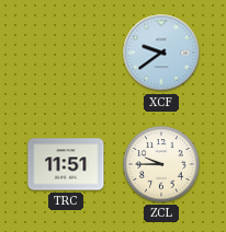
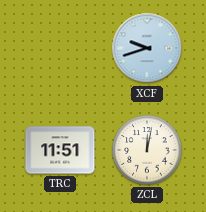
XCF: 9:39 -> 9:42 (147, 48)
ZCL: 9:45 -> 12:02 (147, 150)
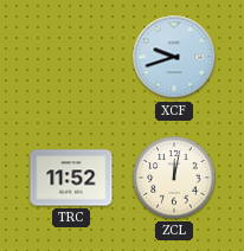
TRC: 11:51 -> 11:52 (71, 178)
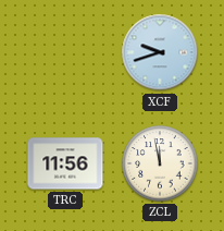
TRC: 11:52 -> 11:56 (65, 163)
ZCL: 12:02 -> 11:58 (160, 163)
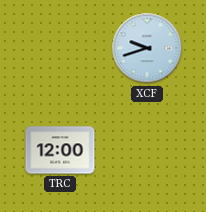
TRC: 11:56 -> 12:00 (60, 150)
ZCL: 11:58 -> none (160, 163)
